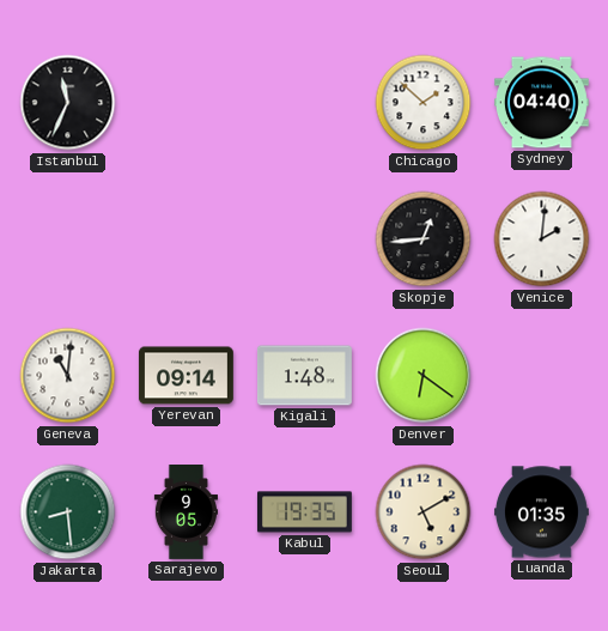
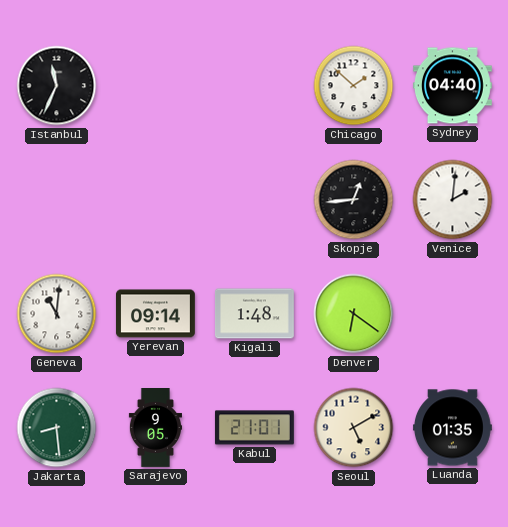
Kabul: 19:35 -> 21:01 (254, 428)
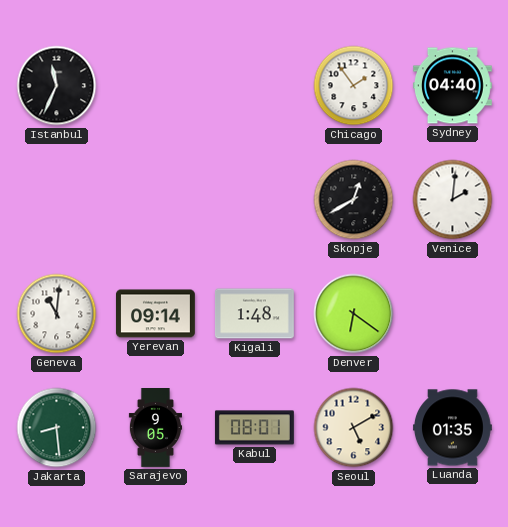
Chicago: 1:52 -> 1:54 (354, 86)
Skopje: 12:44 -> 12:40 (354, 200)
Kabul: 21:01 -> 08:01 (254, 428)
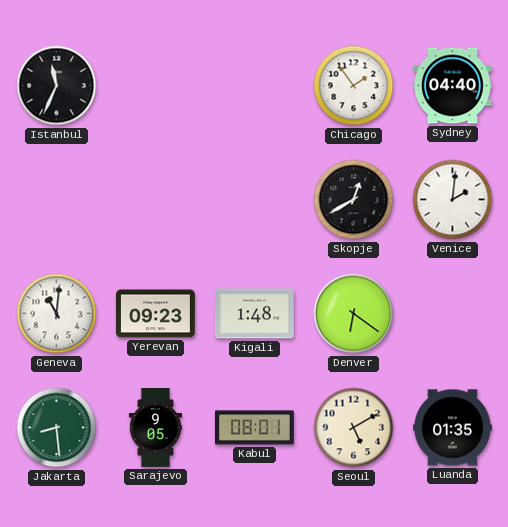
Yerevan: 09:14 -> 09:23 (155, 314)
